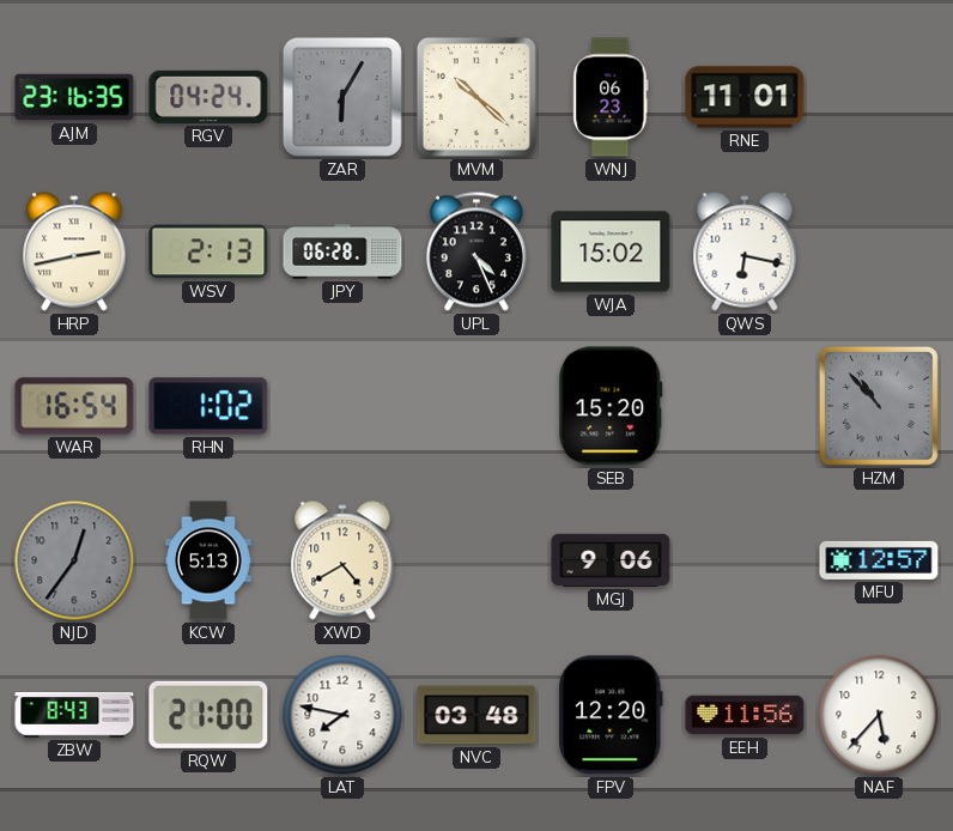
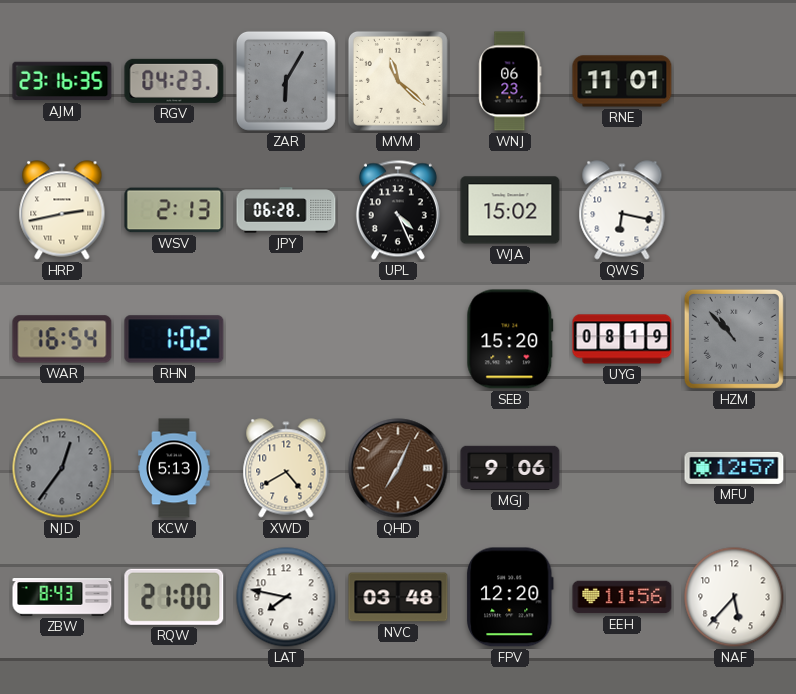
RGV: 04:24 -> 04:23 (174, 81)
MVM: 10:22 -> 11:22 (398, 81)
UYG: none -> 08:19 (622, 339)
QHD: none -> 7:04 (398, 468)
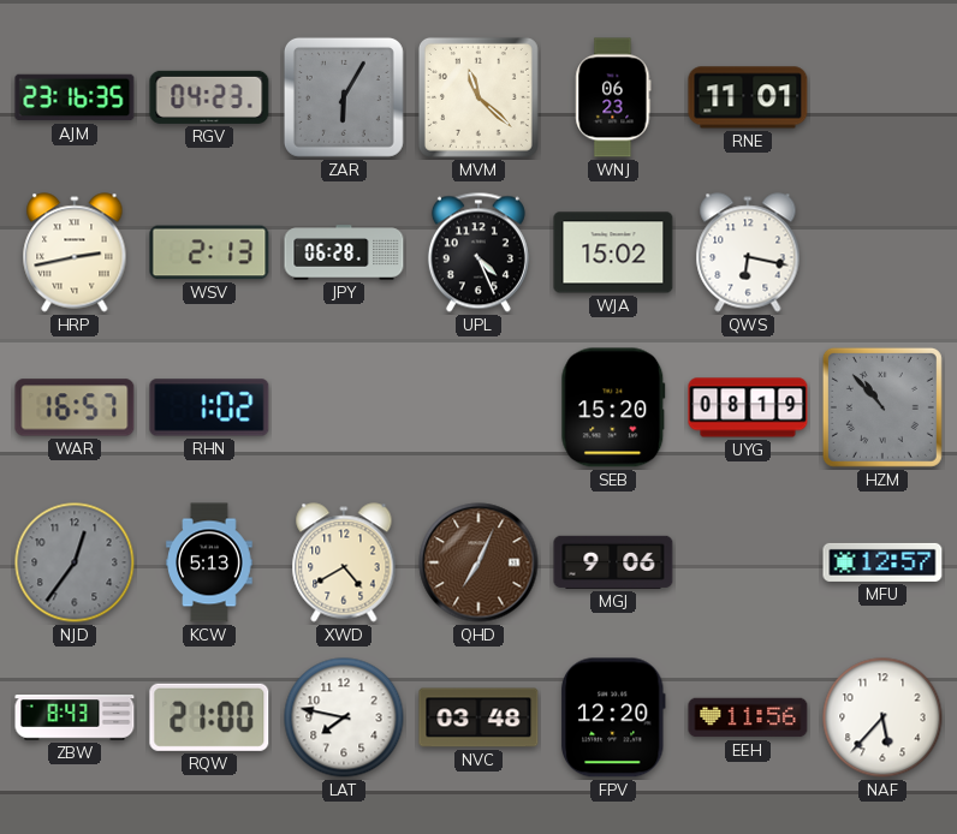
WAR: 16:54 -> 16:57 (75, 407)
